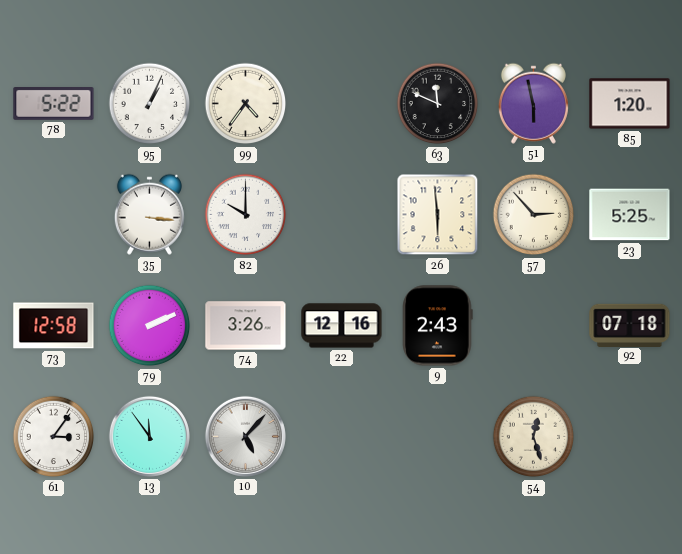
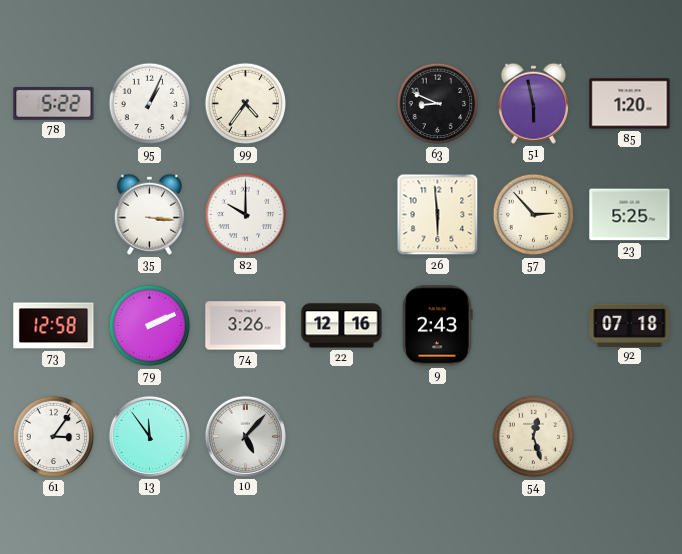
63: 11:49 -> 8:49 (438, 104)
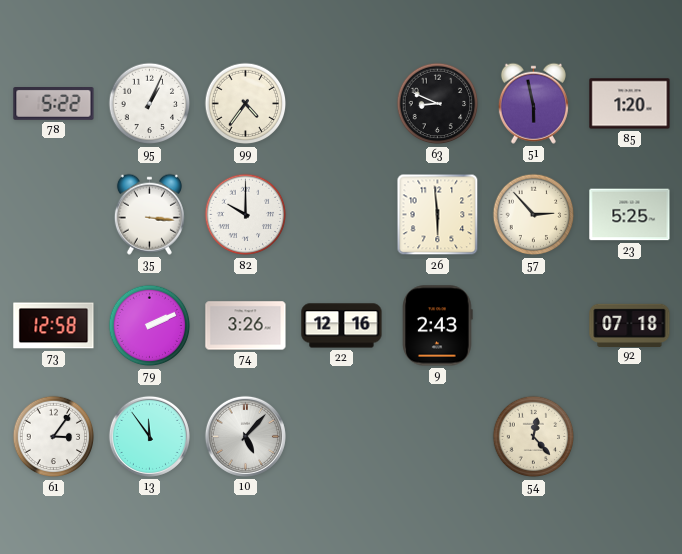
54: 12:27 -> 12:23 (534, 437)
